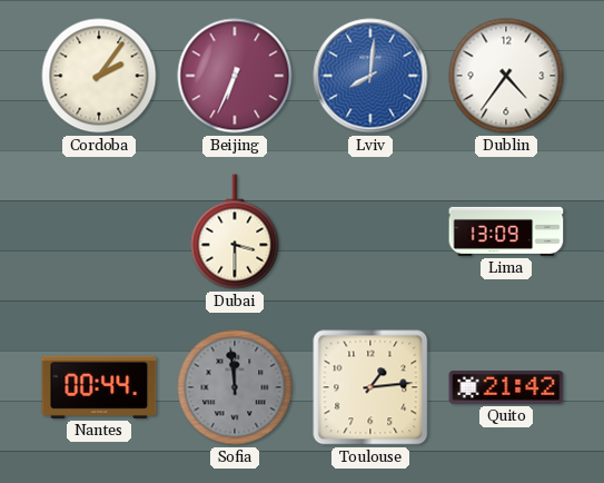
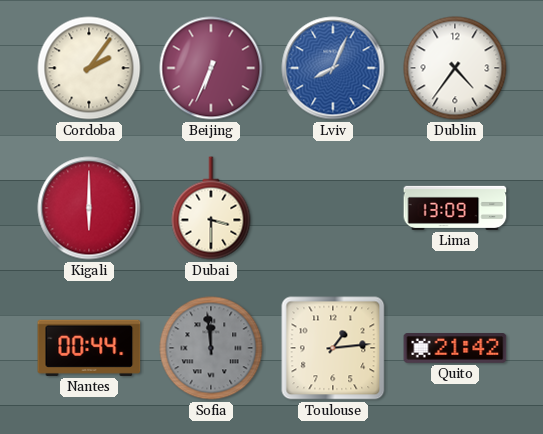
Lviv: 8:01 -> 8:04 (333, 68)
Kigali: none -> 6:00 (89, 208)
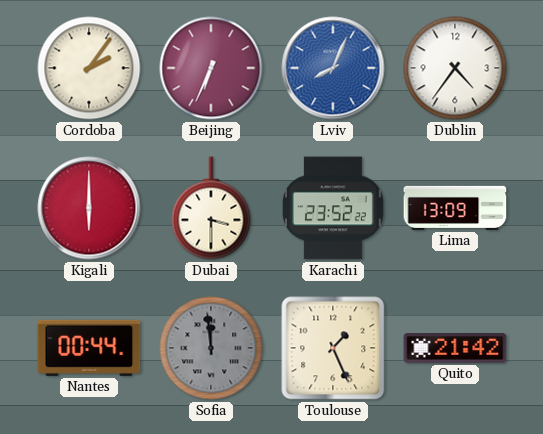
Karachi: none -> 23:52 (333, 208)
Toulouse: 1:14 -> 1:26 (333, 348)
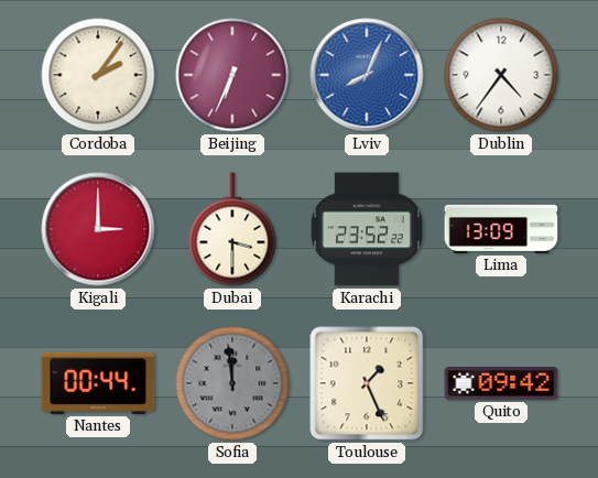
Kigali: 6:00 -> 3:00 (98, 229)
Quito: 21:42 -> 09:42 (501, 384)
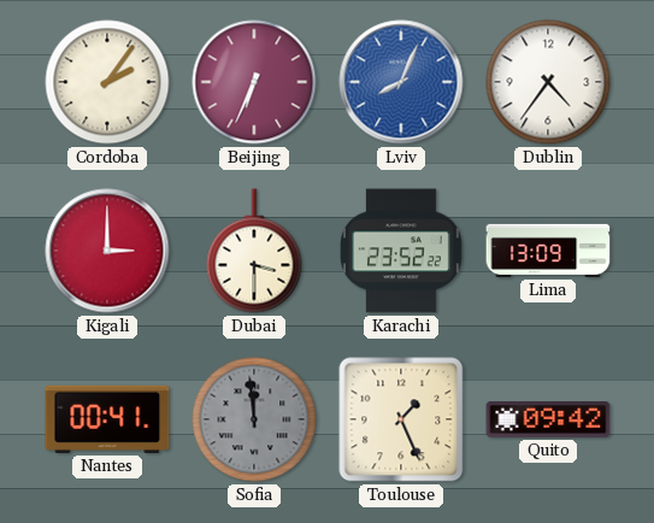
Nantes: 00:44 -> 00:41 (107, 419)
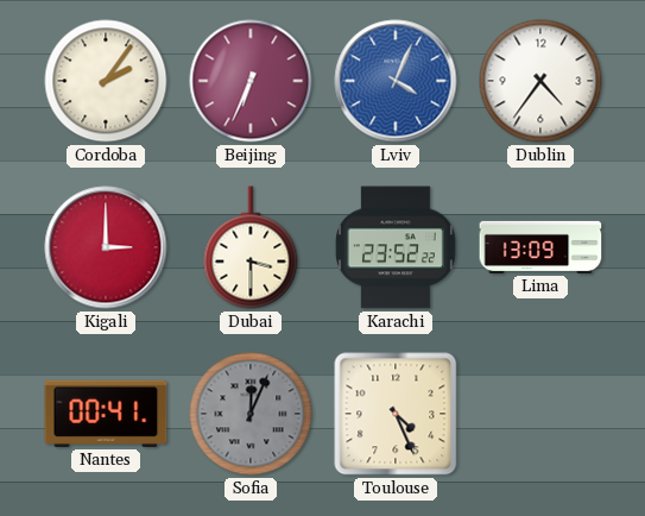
Lviv: 8:04 -> 4:04 (396, 81)
Sofia: 11:59 -> 12:04 (251, 414)
Toulouse: 1:26 -> 4:26 (396, 414)
Quito: 09:42 -> none (548, 421)
